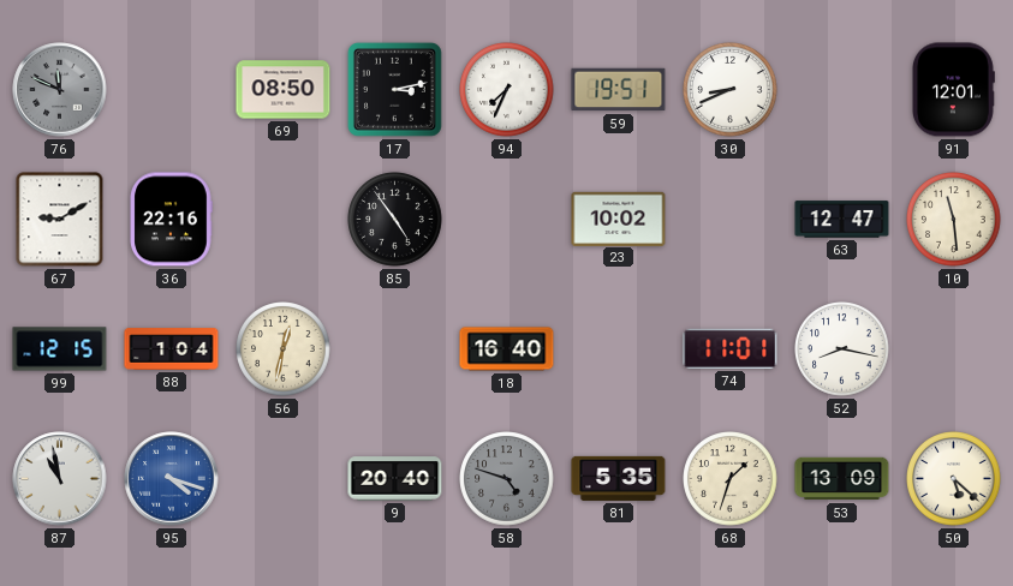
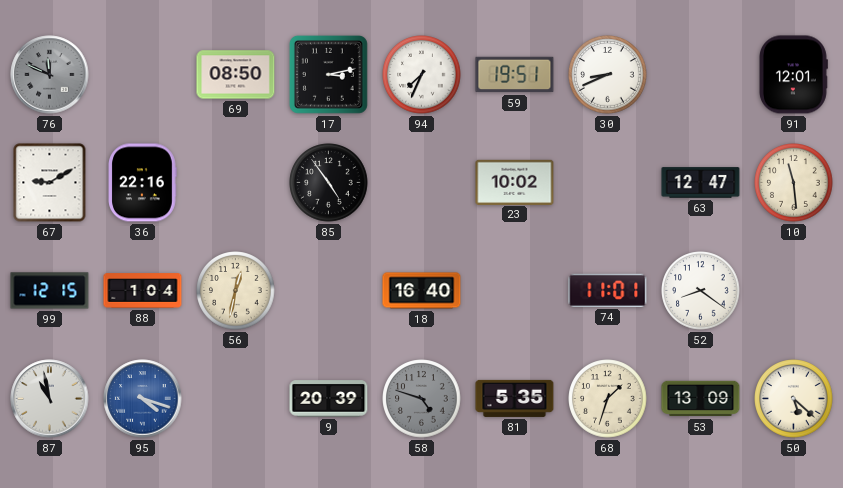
52: 8:17 -> 8:21 (701, 291)
9: 20:40 -> 20:39 (329, 399)
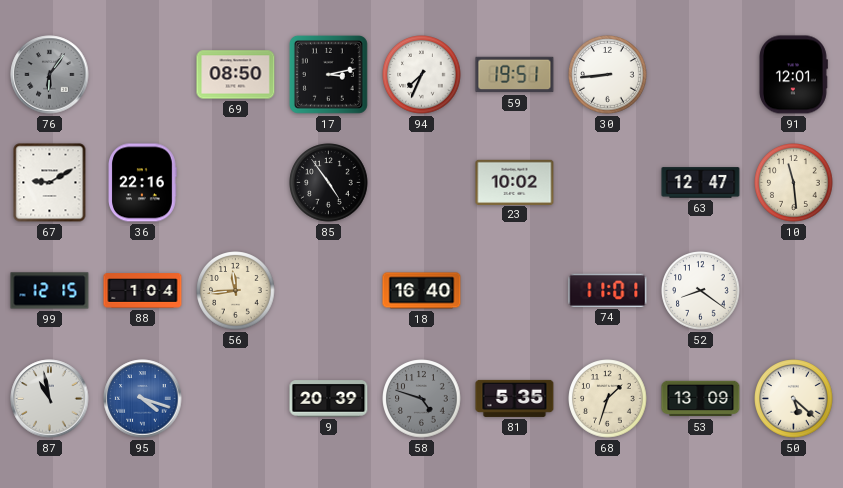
76: 11:49 -> 6:06 (50, 75)
30: 8:41 -> 8:44 (608, 75)
56: 12:32 -> 11:44 (236, 291)
